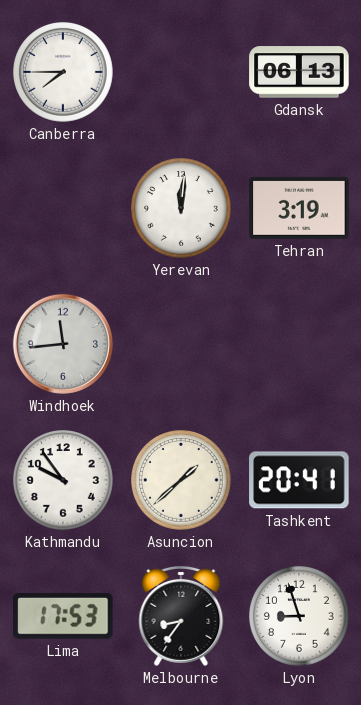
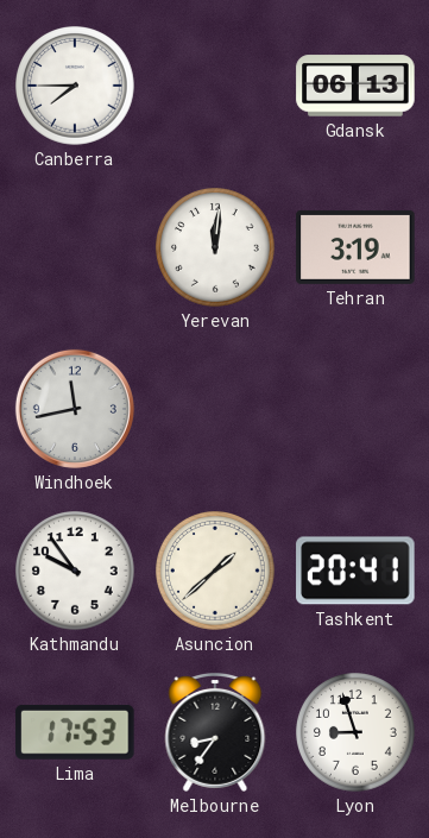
Windhoek: 11:44 -> 11:43 (75, 409)
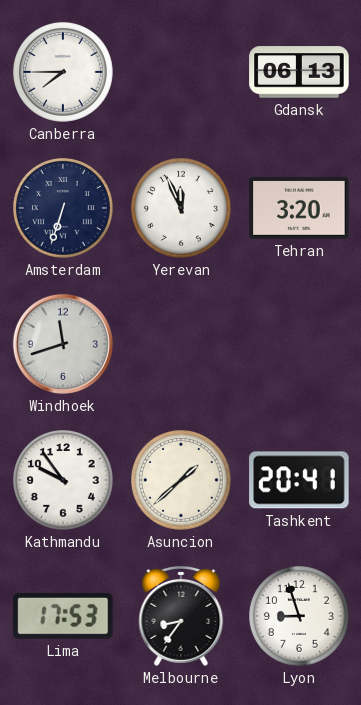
Amsterdam: none -> 6:33 (64, 209)
Yerevan: 12:01 -> 11:56 (182, 209)
Tehran: 3:19 -> 3:20 (299, 208)
Windhoek: 11:43 -> 11:42 (63, 344)
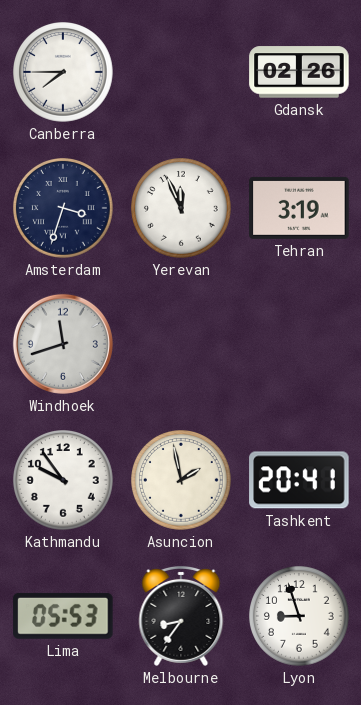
Gdansk: 06:13 -> 02:26 (299, 72)
Amsterdam: 6:33 -> 3:33 (64, 209)
Tehran: 3:20 -> 3:19 (299, 208)
Asuncion: 1:38 -> 1:58 (182, 481)
Lima: 17:53 -> 05:53 (63, 616)
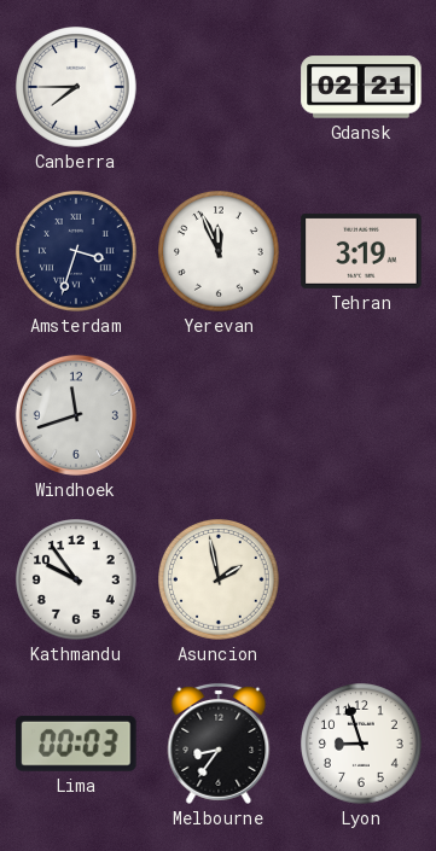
Gdansk: 02:26 -> 02:21 (361, 87)
Tashkent: 20:41 -> none (299, 480)
Lima: 05:53 -> 00:03 (76, 744)
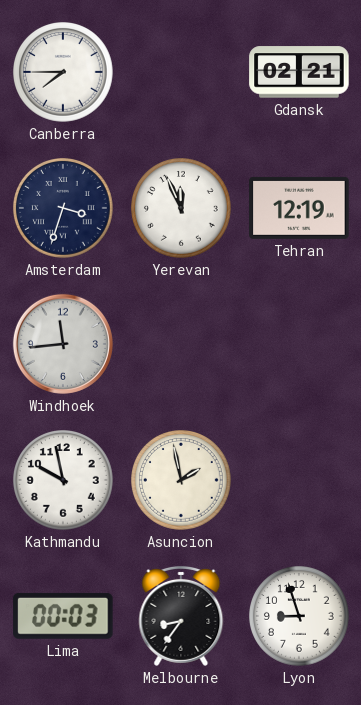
Tehran: 3:19 -> 12:19 (299, 208)
Windhoek: 11:42 -> 11:44 (63, 344)
Kathmandu: 9:54 -> 9:58 (64, 481)
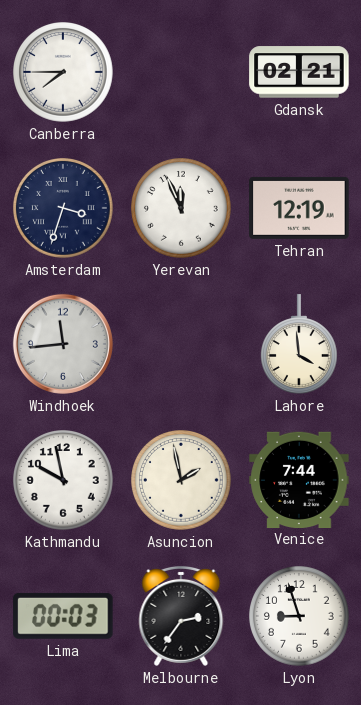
Lahore: none -> 3:59 (299, 344)
Venice: none -> 7:44 (299, 479)
Melbourne: 8:36 -> 2:36 (181, 616)
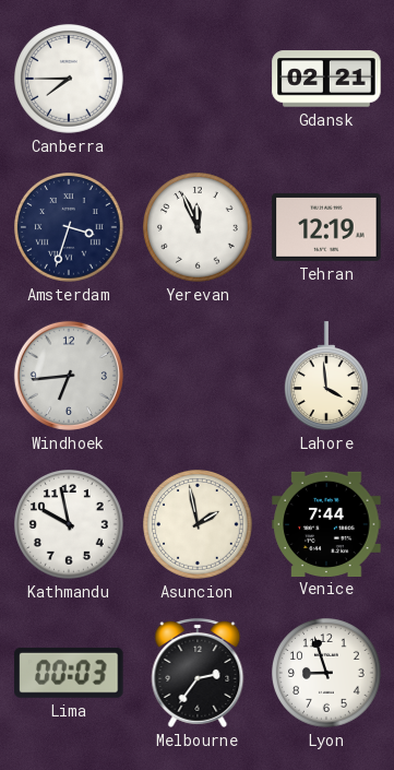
Windhoek: 11:44 -> 6:44 (69, 376)
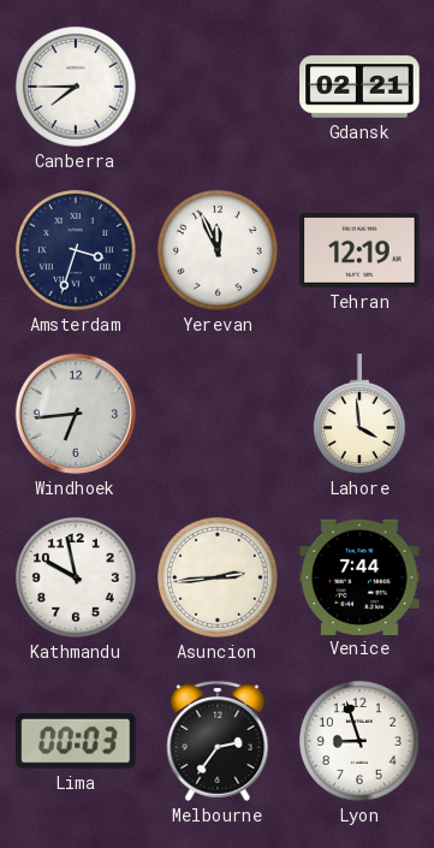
Asuncion: 1:58 -> 2:44 (219, 579)
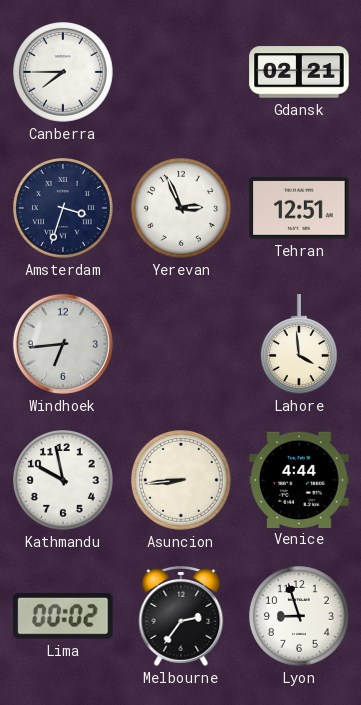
Yerevan: 11:56 -> 2:56 (182, 209)
Tehran: 12:19 -> 12:51 (299, 208)
Asuncion: 2:44 -> 8:44 (182, 481)
Venice: 7:44 -> 4:44 (299, 479)
Lima: 00:03 -> 00:02 (63, 616)
